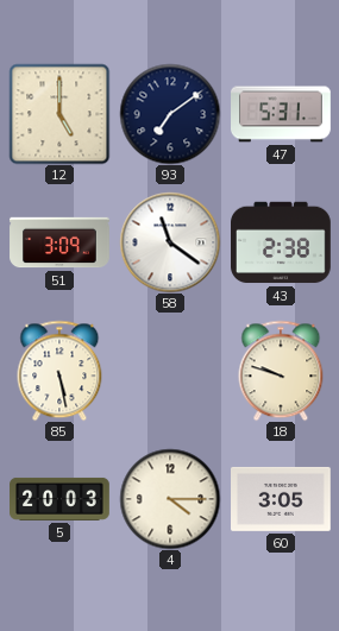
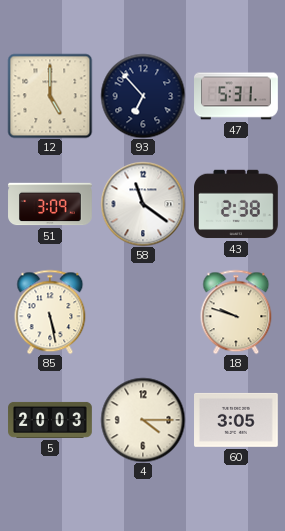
93: 7:09 -> 6:53 (143, 96)
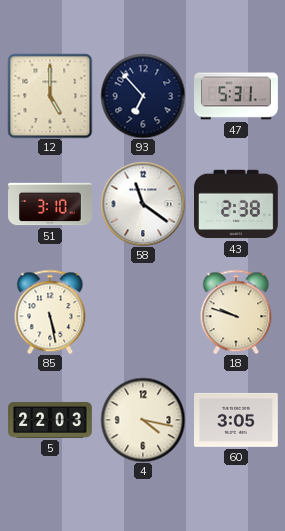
51: 3:09 -> 3:10 (50, 204)
5: 20:03 -> 22:03 (50, 420)
4: 4:15 -> 4:17 (143, 420)
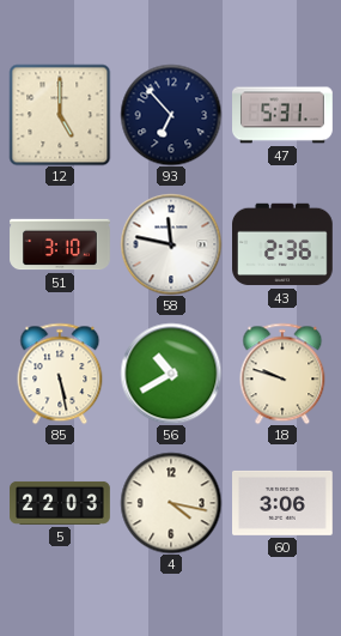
58: 11:21 -> 11:47 (171, 244)
43: 2:38 -> 2:36 (284, 244)
56: none -> 10:40 (171, 374)
60: 3:05 -> 3:06 (284, 503)
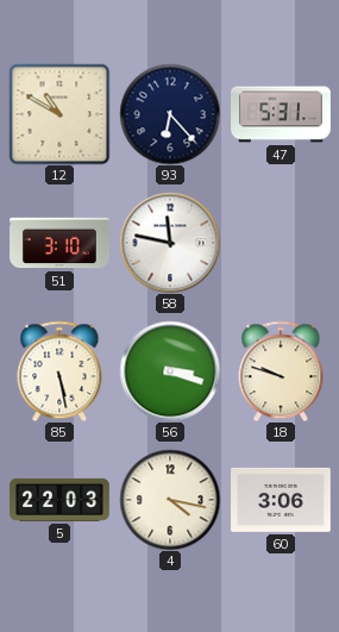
12: 5:00 -> 10:50 (59, 114)
93: 6:53 -> 6:23 (170, 114)
43: 2:36 -> none (284, 244)
56: 10:40 -> 3:18 (170, 371)
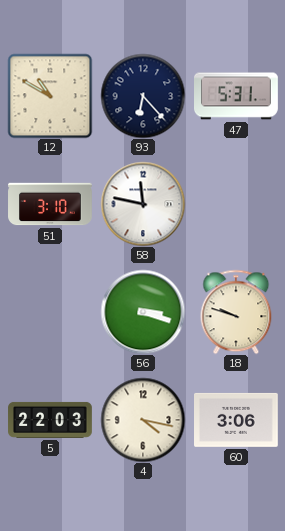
85: 5:28 -> none (59, 371)
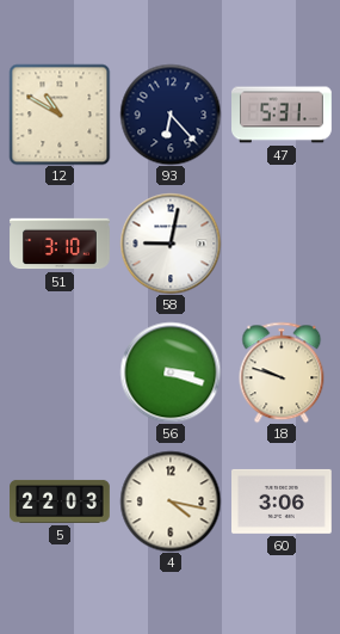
58: 11:47 -> 9:02 (171, 244)
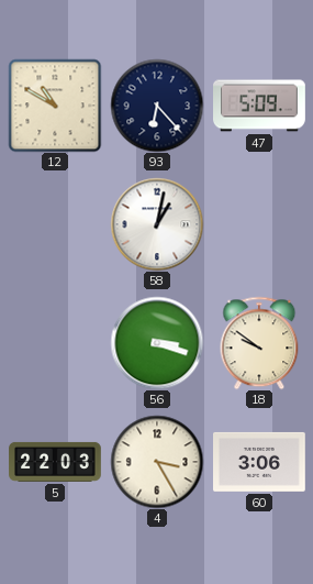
47: 5:31 -> 5:09 (259, 106)
51: 3:10 -> none (60, 244)
58: 9:02 -> 1:02 (157, 224)
18: 9:48 -> 9:51 (259, 343)
4: 4:17 -> 3:25 (157, 462)
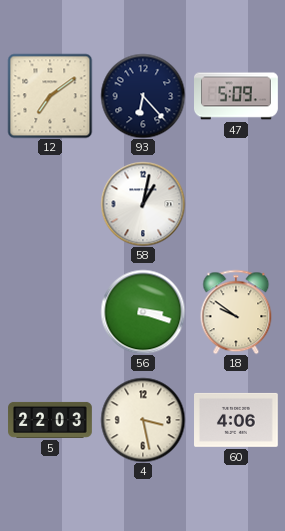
12: 10:50 -> 7:09 (50, 96)
4: 3:25 -> 3:28 (143, 420)
60: 3:06 -> 4:06 (237, 420)
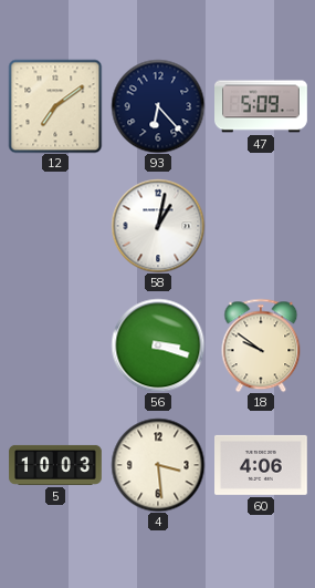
5: 22:03 -> 10:03 (55, 465)
4: 3:28 -> 3:29 (158, 465)
